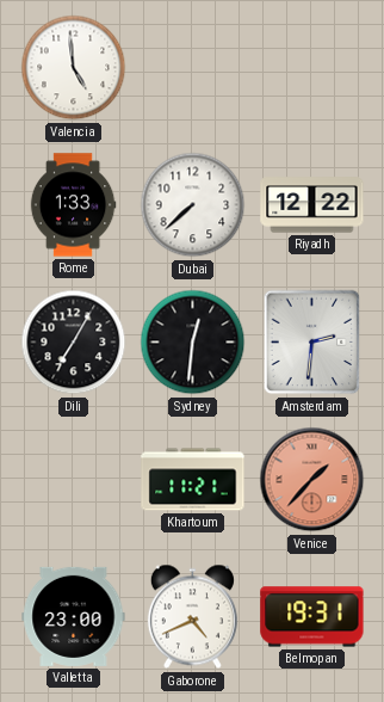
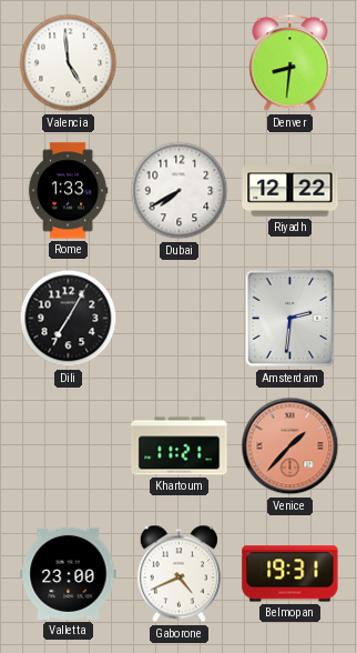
Denver: none -> 8:31 (290, 63)
Dubai: 7:38 -> 7:40 (180, 191)
Sydney: 12:31 -> none (193, 343)
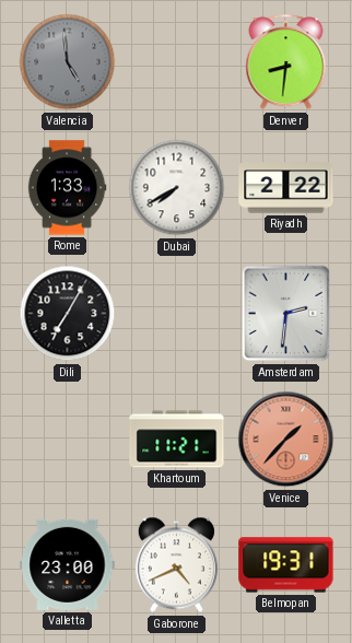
Valencia dial: white -> grey (68, 62)
Riyadh: 12:22 -> 2:22 (286, 188)
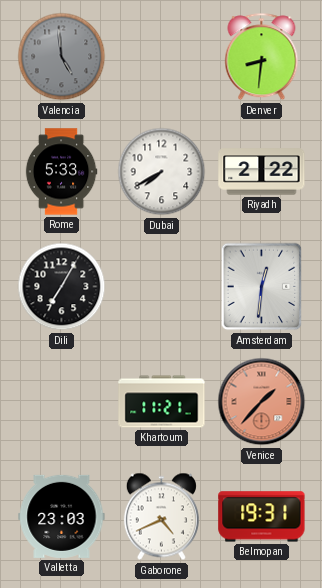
Rome: 1:33 -> 5:33 (61, 172)
Amsterdam: 2:31 -> 12:31 (262, 287)
Valletta: 23:00 -> 23:03 (62, 516)
